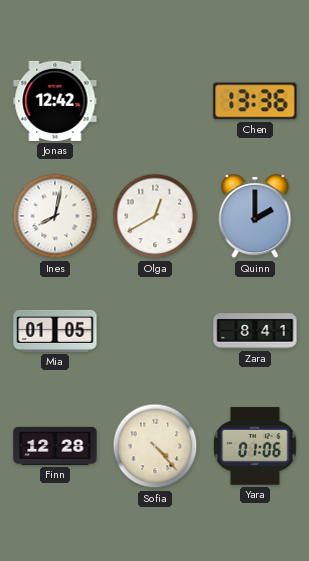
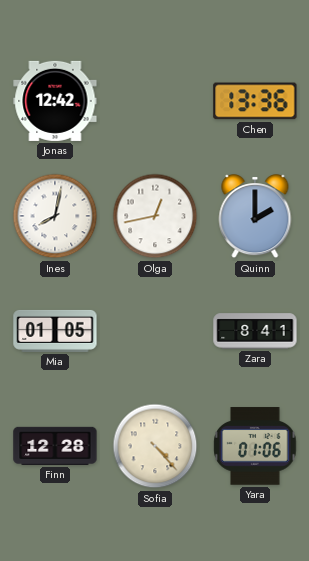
Olga: 12:40 -> 12:43 (155, 216)
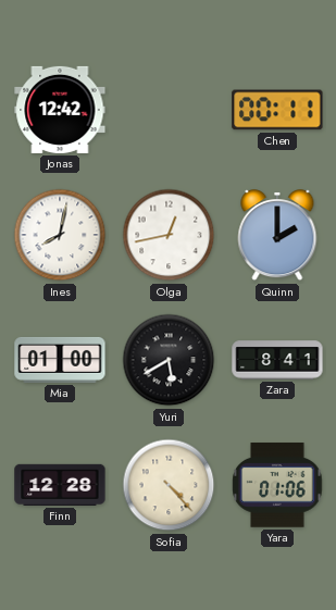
Chen: 13:36 -> 00:11 (277, 110)
Mia: 01:05 -> 01:00 (60, 360)
Yuri: none -> 5:40 (169, 360)
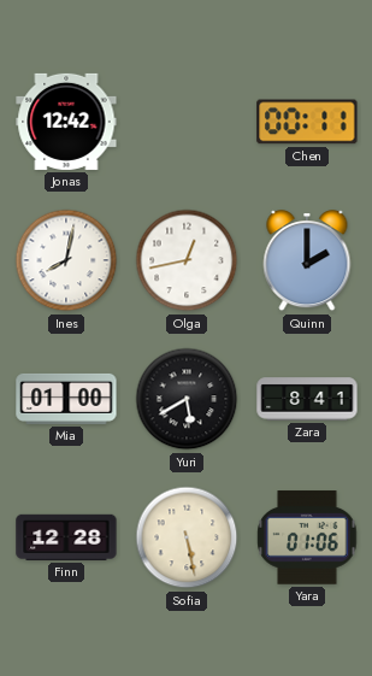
Sofia: 4:23 -> 5:28 (187, 537)
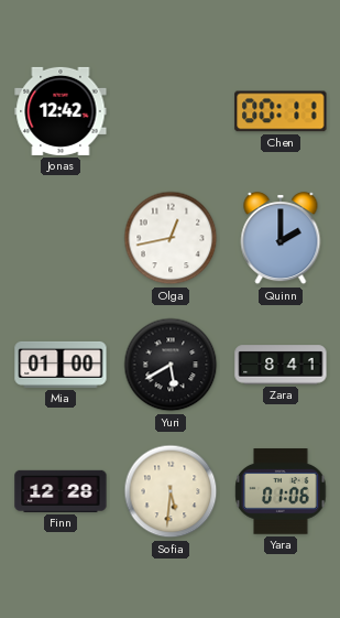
Ines: 8:02 -> none (66, 260)
Sofia: 5:28 -> 5:31 (171, 491)
